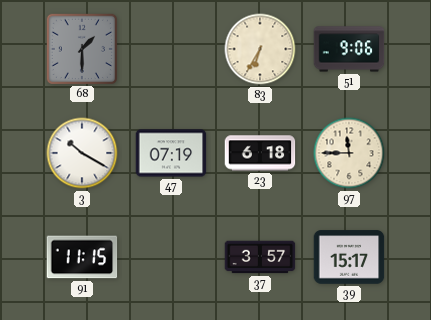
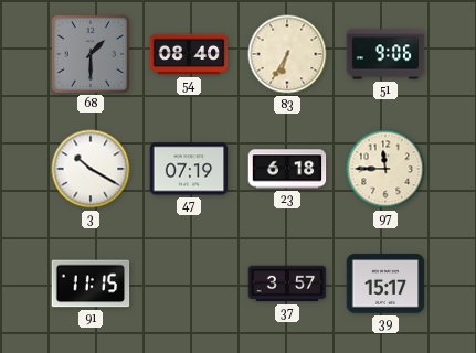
54: none -> 08:40 (189, 54)
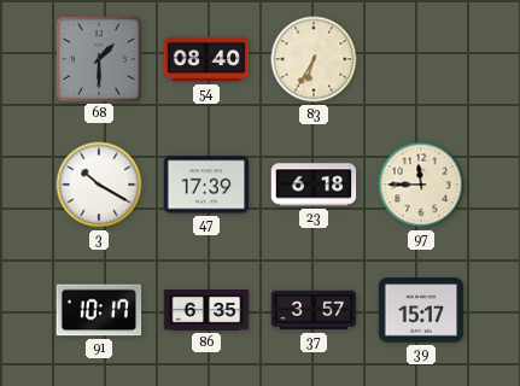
51: 9:06 -> none (385, 54)
47: 07:19 -> 17:39 (206, 185)
91: 11:15 -> 10:17 (99, 310)
86: none -> 6:35 (206, 310)
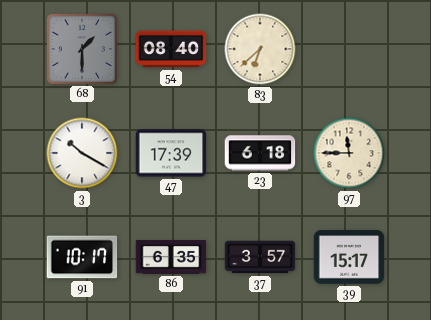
83: 6:35 -> 6:38 (260, 49)
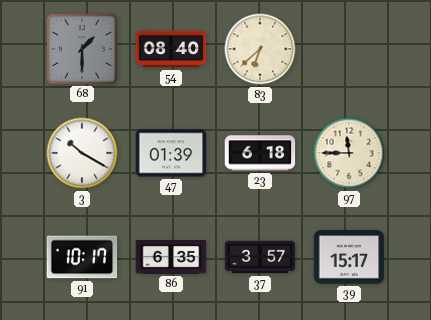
47: 17:39 -> 01:39 (171, 153)
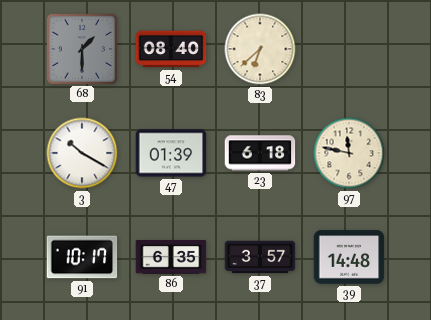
97: 11:45 -> 11:47 (349, 153)
39: 15:17 -> 14:48 (349, 257)
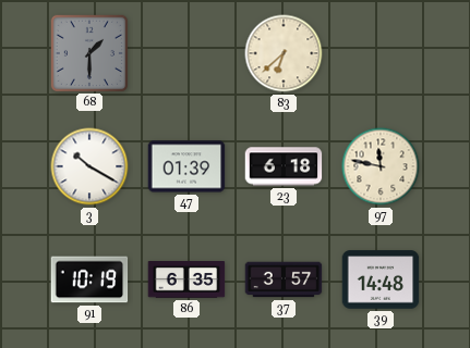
54: 08:40 -> none (171, 49)
91: 10:17 -> 10:19 (89, 279)
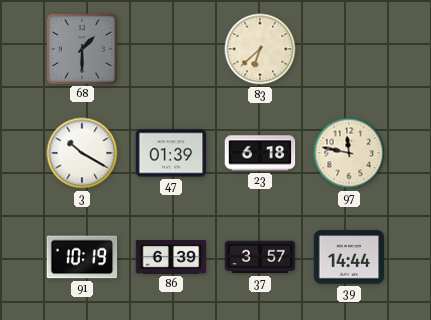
86: 6:35 -> 6:39 (171, 257)
39: 14:48 -> 14:44 (349, 257)
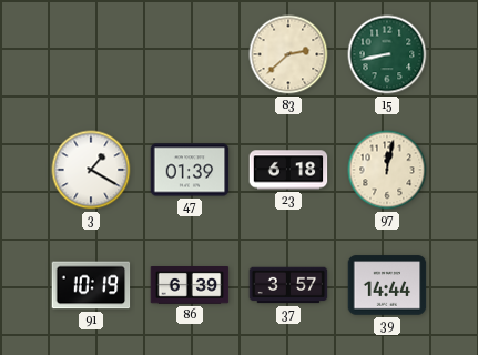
68: 1:30 -> none (82, 48)
83: 6:38 -> 2:38 (288, 54)
15: none -> 8:43 (387, 54)
3: 10:20 -> 1:20 (91, 170)
97: 11:47 -> 12:02 (387, 170)
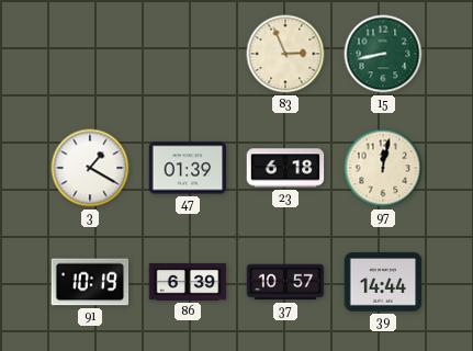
83: 2:38 -> 2:56 (285, 54)
37: 3:57 -> 10:57 (285, 282)
